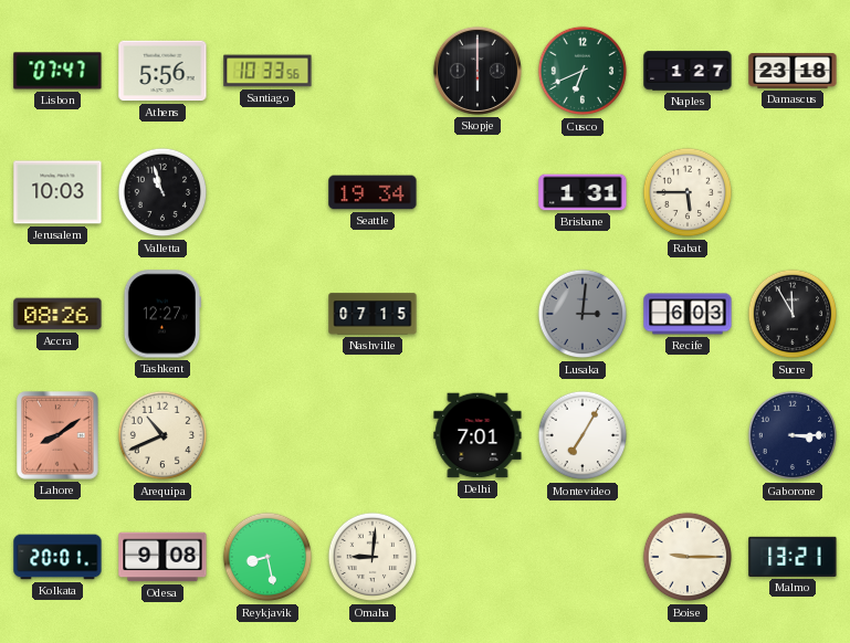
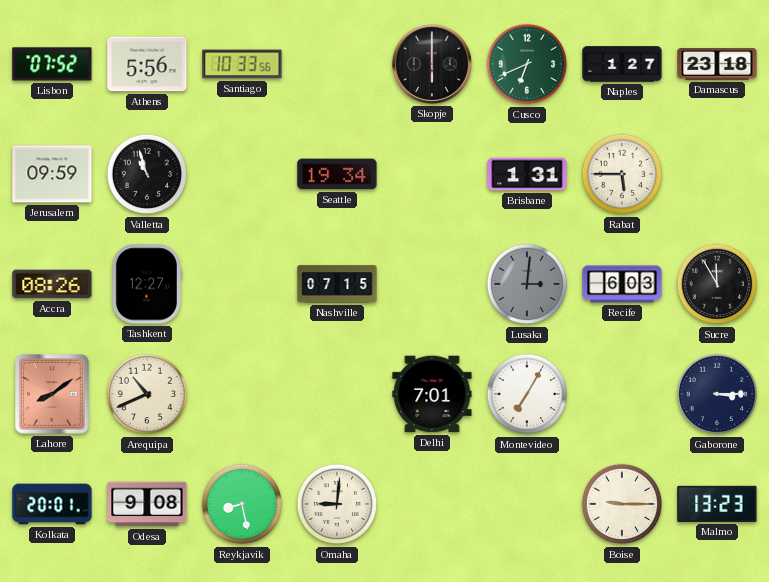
Lisbon: 07:47 -> 07:52 (52, 64)
Jerusalem: 10:03 -> 09:59 (52, 174)
Malmo: 13:21 -> 13:23 (717, 504)
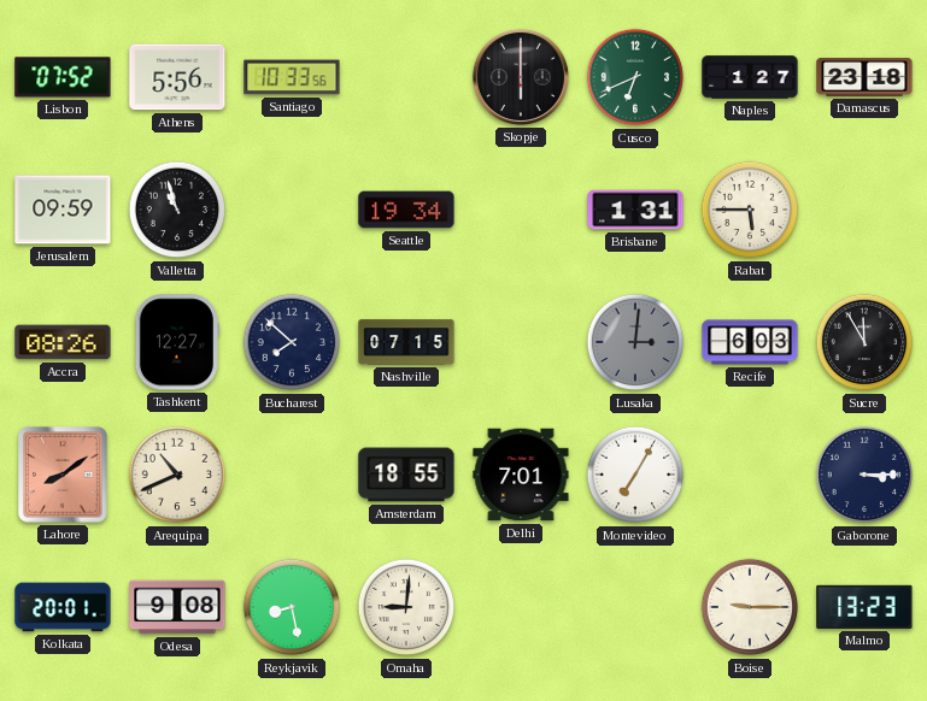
Bucharest: none -> 7:52 (292, 342)
Amsterdam: none -> 18:55 (406, 475)
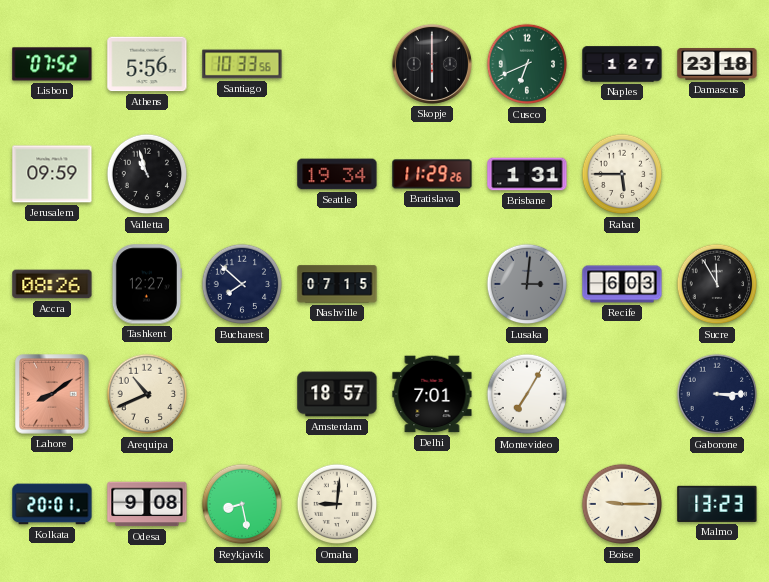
Bratislava: none -> 11:29 (432, 174)
Amsterdam: 18:55 -> 18:57 (337, 394)
